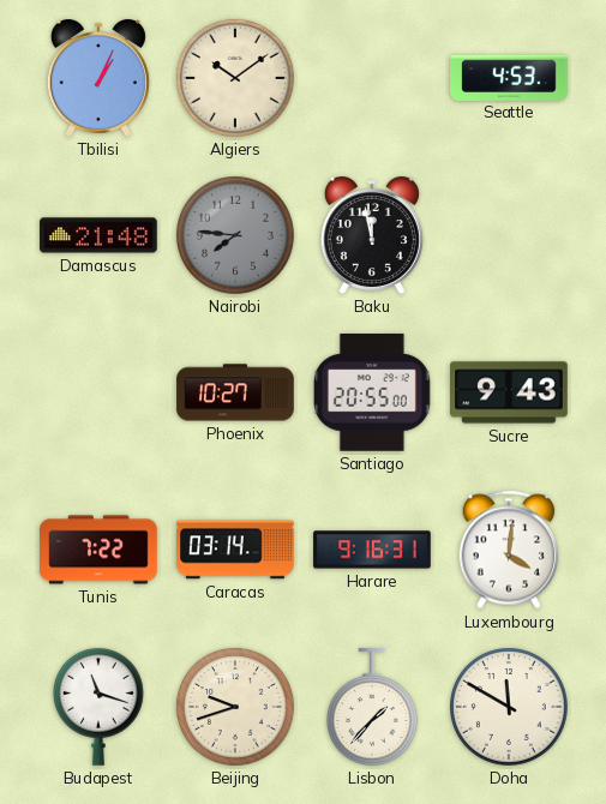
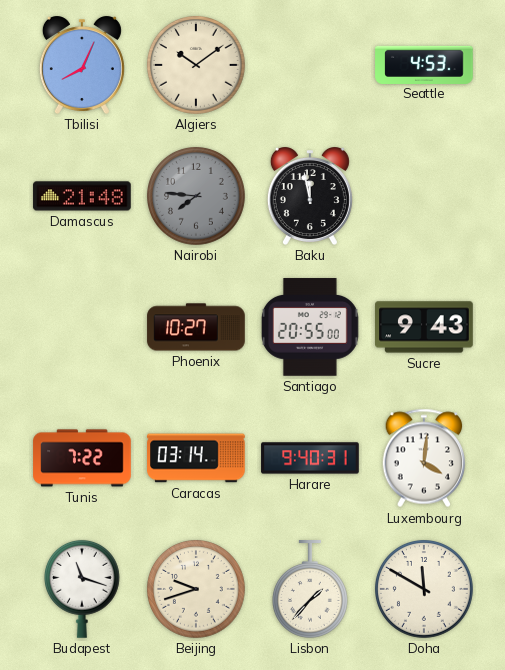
Tbilisi: 1:04 -> 8:04 (82, 66)
Harare: 9:16 -> 9:40 (310, 458)
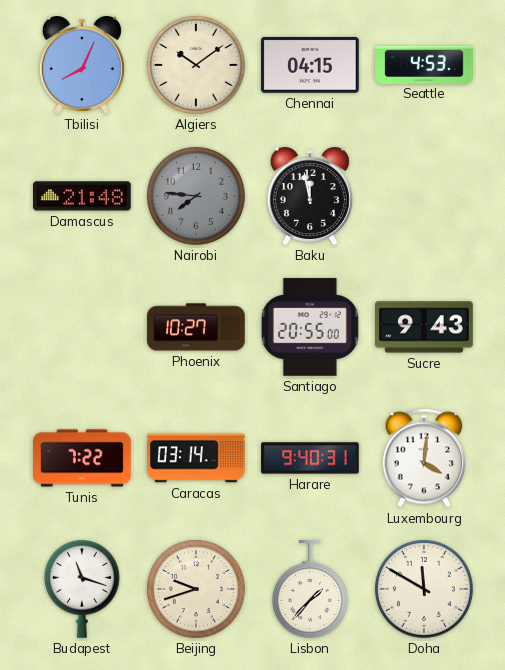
Chennai: none -> 04:15 (310, 65)
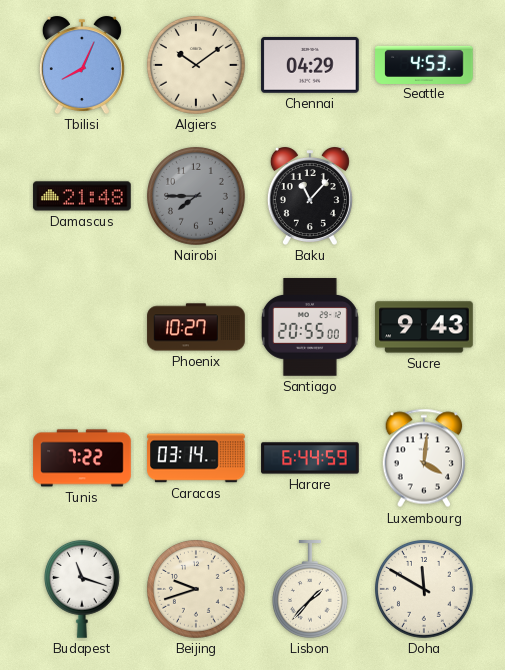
Chennai: 04:15 -> 04:29 (310, 65)
Nairobi: 7:46 -> 7:45 (197, 197)
Baku: 11:58 -> 11:07 (310, 197)
Harare: 9:40 -> 6:44 (310, 458)
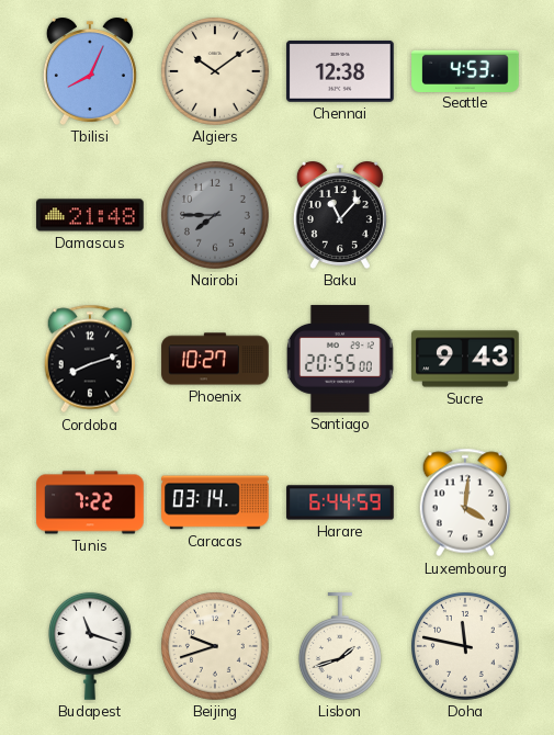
Chennai: 04:29 -> 12:38 (340, 71)
Cordoba: none -> 8:12 (90, 359)
Lisbon: 1:37 -> 1:42 (340, 646)
Doha: 11:50 -> 11:47 (466, 647)
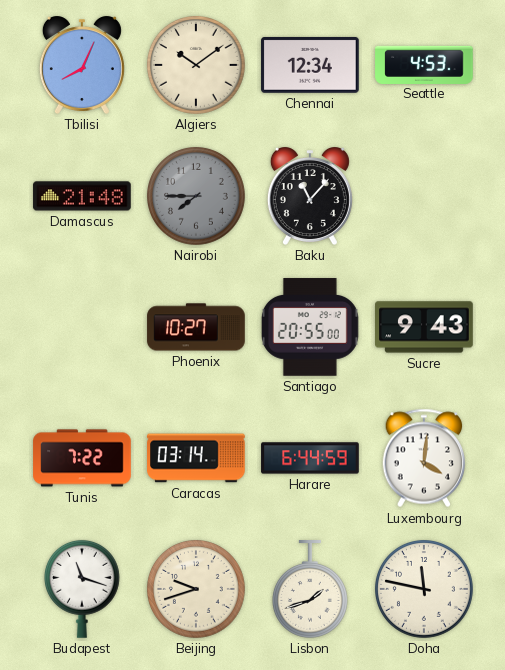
Chennai: 12:38 -> 12:34 (310, 65)
Cordoba: 8:12 -> none (90, 359)
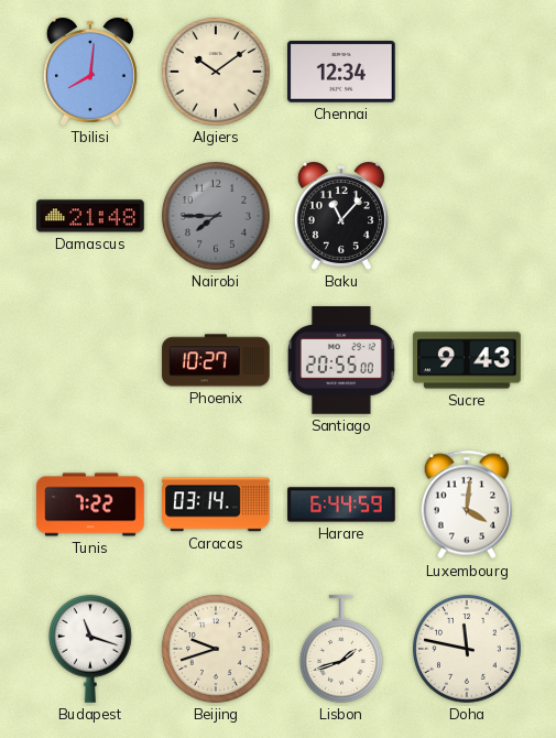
Tbilisi: 8:04 -> 8:01 (90, 73)
Seattle: 4:53 -> none (424, 64)
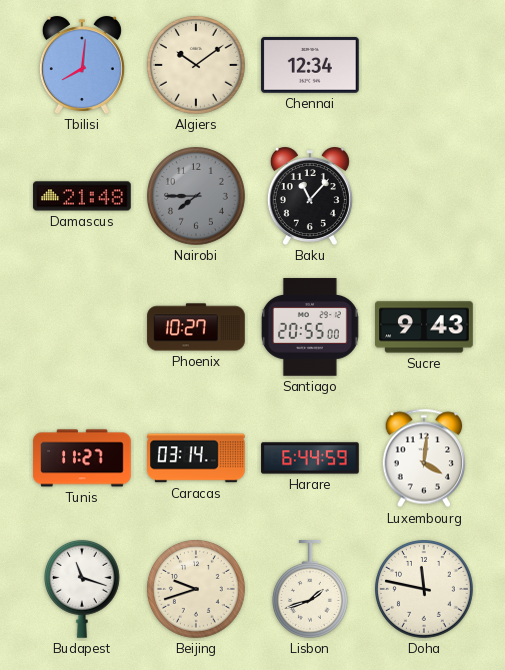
Tunis: 7:22 -> 11:27 (82, 458)
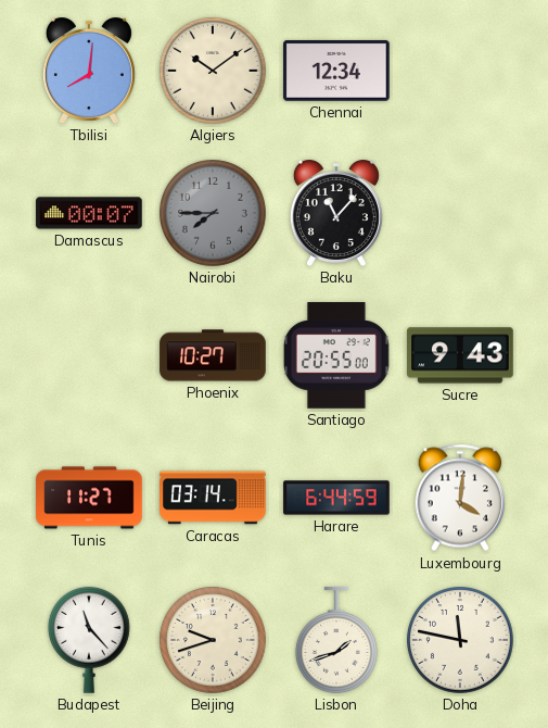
Damascus: 21:48 -> 00:07 (89, 213)
Budapest: 11:18 -> 11:23 (89, 640)
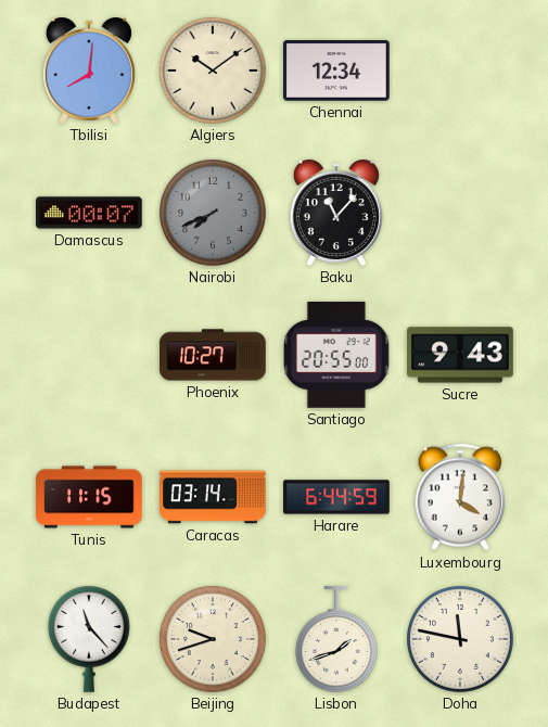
Nairobi: 7:45 -> 7:41 (214, 214)
Tunis: 11:27 -> 11:15 (89, 497)
